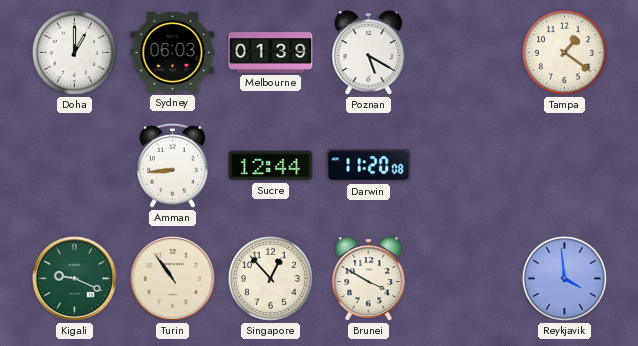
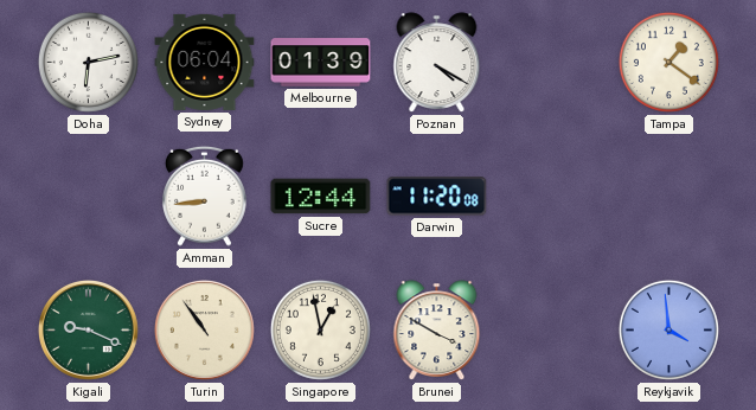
Doha: 1:00 -> 6:13 (88, 62)
Sydney: 06:03 -> 06:04 (205, 62)
Poznan: 5:20 -> 4:20 (437, 63)
Singapore: 12:53 -> 12:58 (320, 329)
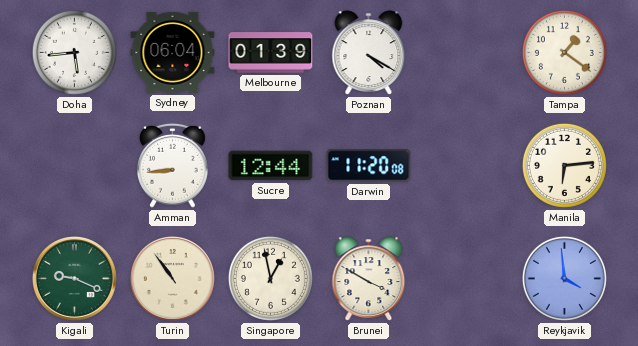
Doha: 6:13 -> 5:44 (74, 52)
Manila: none -> 6:14 (564, 165)
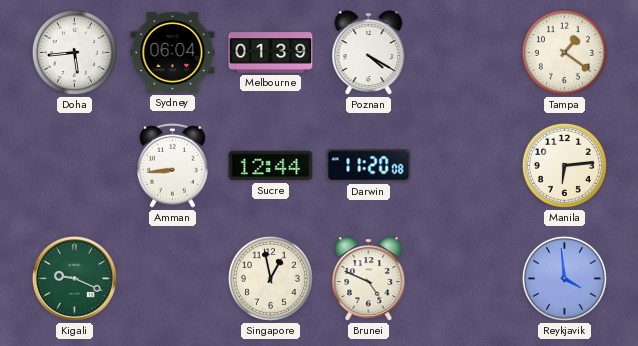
Turin: 10:54 -> none (172, 278)
Brunei: 3:50 -> 4:49 (369, 279)
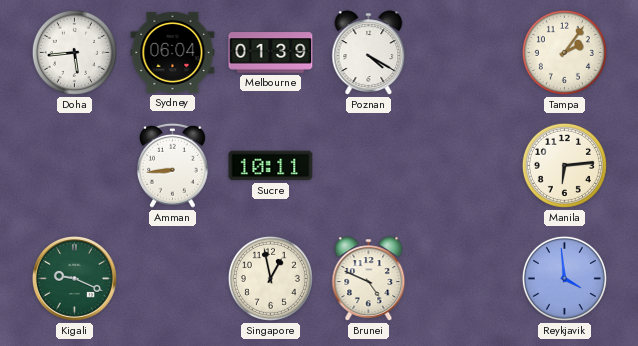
Tampa: 1:21 -> 2:06 (564, 52)
Sucre: 12:44 -> 10:11 (271, 166)
Darwin: 11:20 -> none (369, 166)
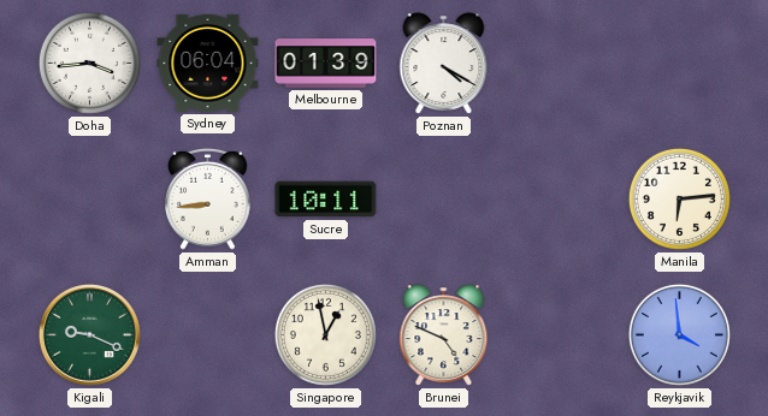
Doha: 5:44 -> 3:44 (89, 63)
Tampa: 2:06 -> none (564, 52)
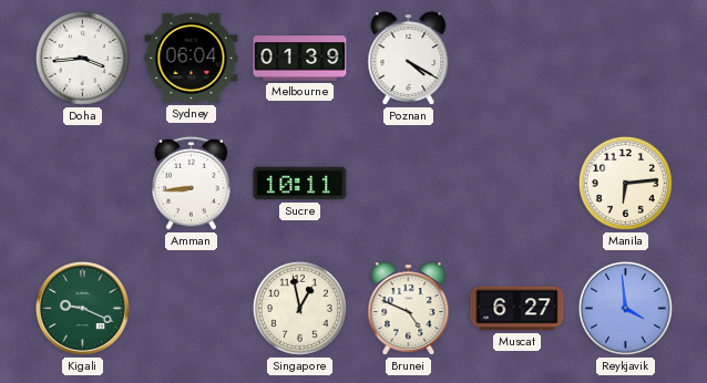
Muscat: none -> 6:27 (518, 309)
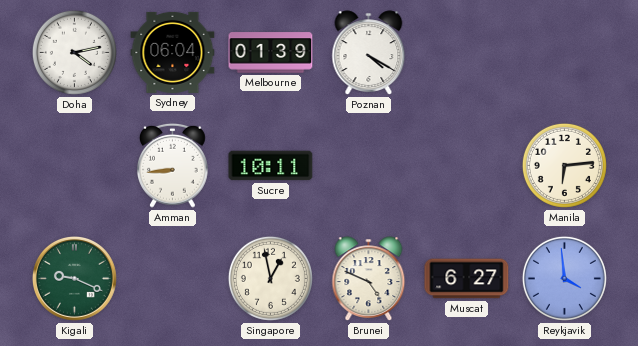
Doha: 3:44 -> 4:13 (74, 52)
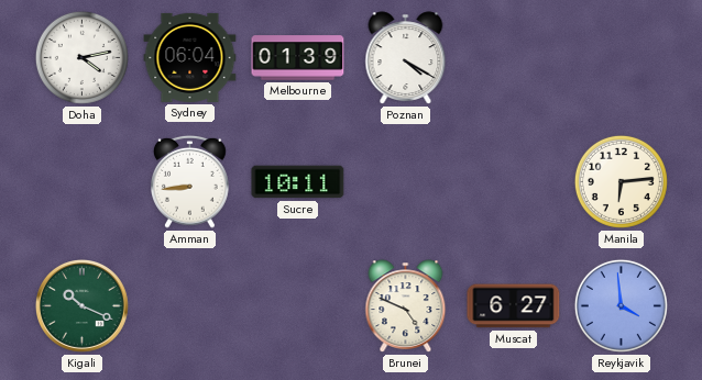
Kigali: 9:19 -> 10:19 (81, 305)
Singapore: 12:58 -> none (270, 278)
